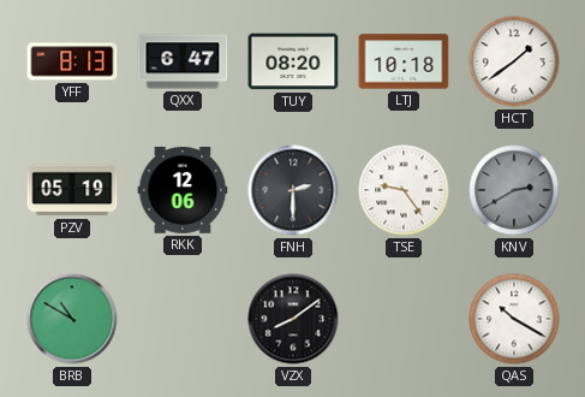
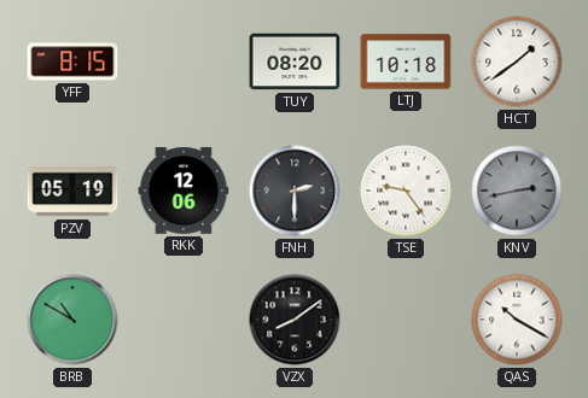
YFF: 8:13 -> 8:15 (72, 62)
QXX: 6:47 -> none (183, 61)
KNV: 2:40 -> 2:43 (517, 191)
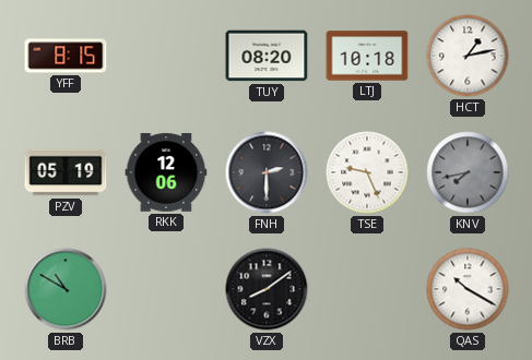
HCT: 1:39 -> 1:13 (468, 56)
TSE: 9:24 -> 9:26 (367, 172)
KNV: 2:43 -> 7:43 (468, 172)
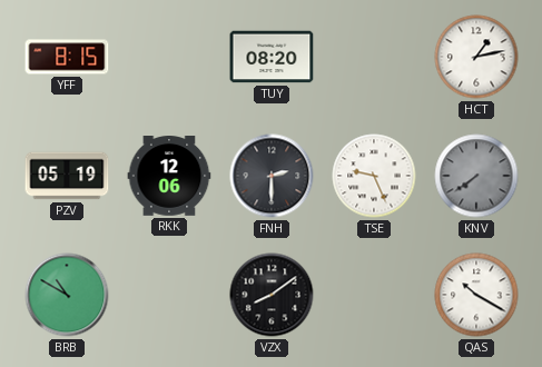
LTJ: 10:18 -> none (367, 56)
KNV: 7:43 -> 7:39 (476, 176)
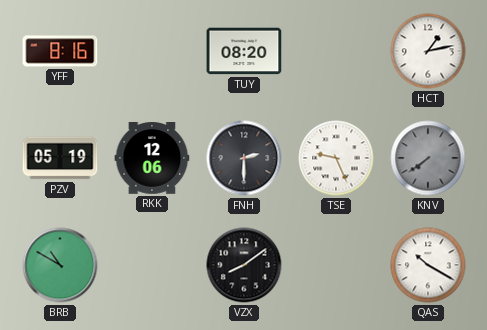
YFF: 8:15 -> 8:16 (60, 51)
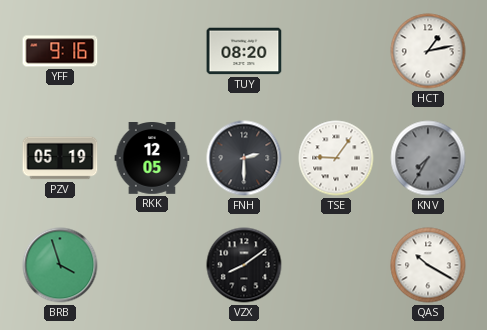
YFF: 8:16 -> 9:16 (60, 51)
RKK: 12:06 -> 12:05 (152, 159)
TSE: 9:26 -> 9:06 (336, 158)
KNV: 7:39 -> 7:35 (428, 158)
BRB: 10:50 -> 3:57 (60, 265)
